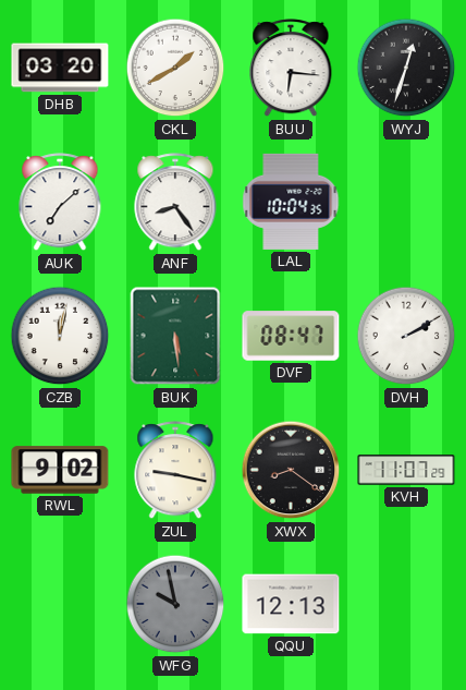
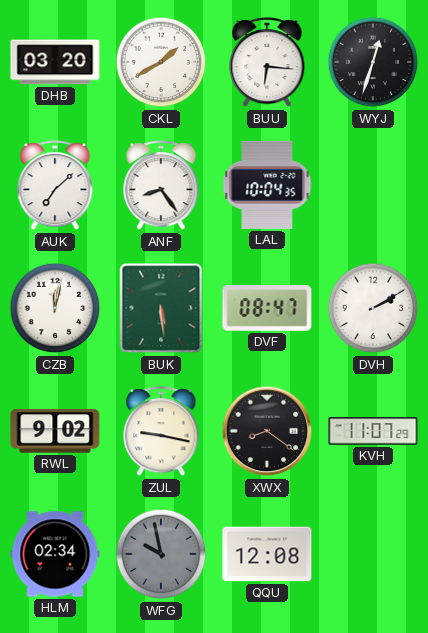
HLM: none -> 02:34 (55, 554)
QQU: 12:13 -> 12:08 (267, 554)
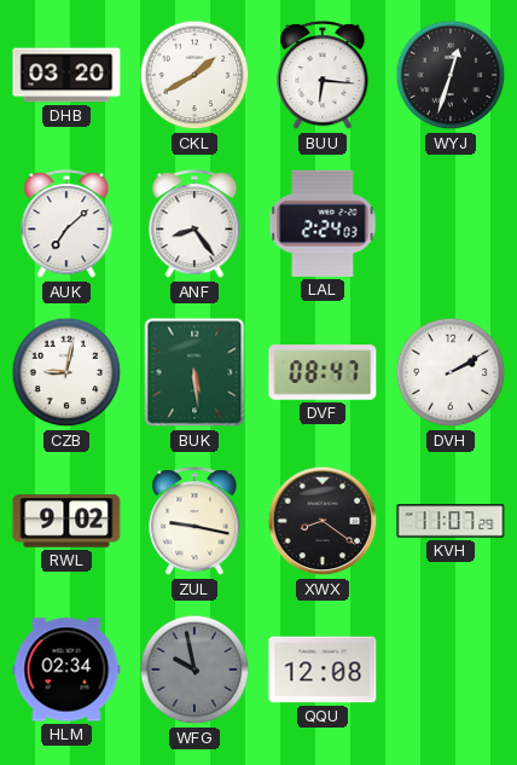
LAL: 10:04 -> 2:24 (323, 224)
CZB: 12:02 -> 9:02 (66, 372)
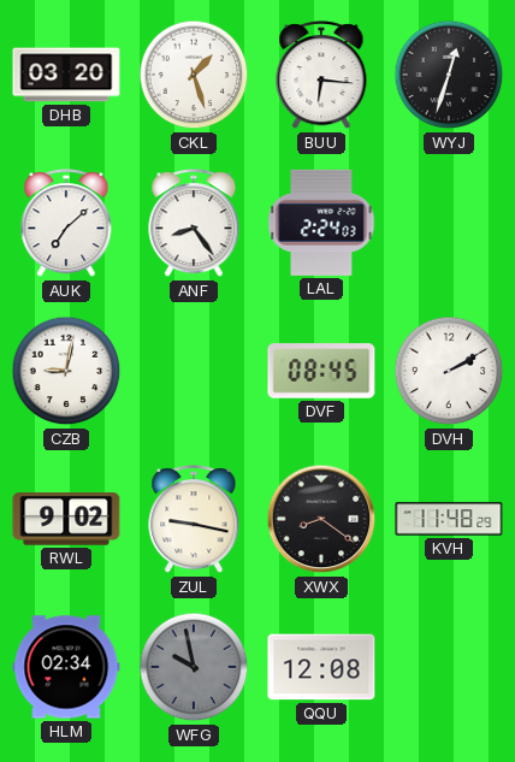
CKL: 1:40 -> 1:27 (194, 75)
BUK: 5:29 -> none (194, 372)
DVF: 08:47 -> 08:45 (321, 371)
KVH: 11:07 -> 11:48 (449, 519)
